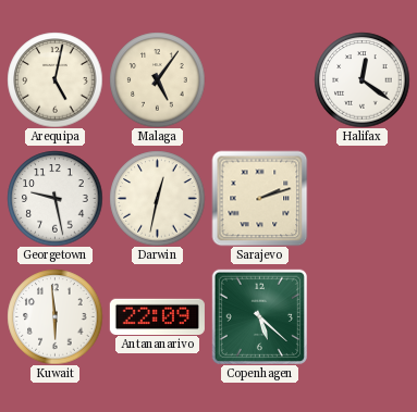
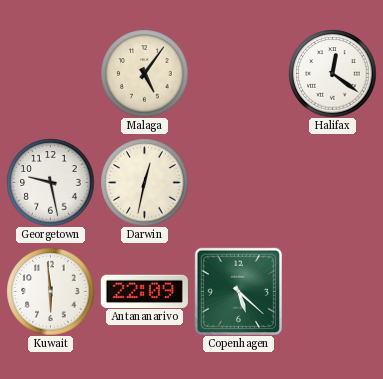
Arequipa: 5:02 -> none (54, 79)
Sarajevo: 2:12 -> none (259, 198)
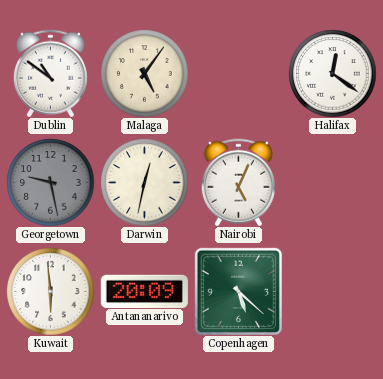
Dublin: none -> 10:51 (50, 73)
Georgetown dial: white -> grey (50, 182)
Nairobi: none -> 5:04 (238, 182)
Antananarivo: 22:09 -> 20:09 (144, 291)
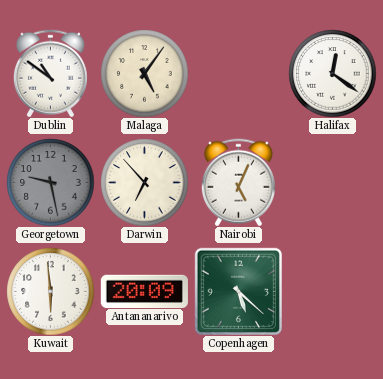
Darwin: 12:32 -> 6:53 (144, 182)
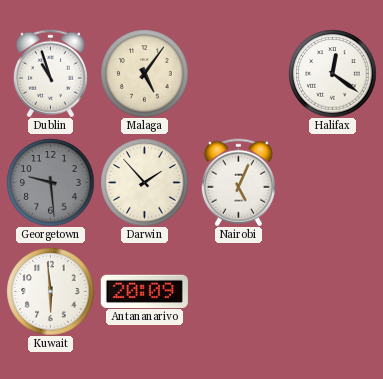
Dublin: 10:51 -> 10:57 (50, 73)
Georgetown: 9:28 -> 9:29 (50, 182)
Darwin: 6:53 -> 1:53 (144, 182)
Copenhagen: 5:22 -> none (238, 291)
